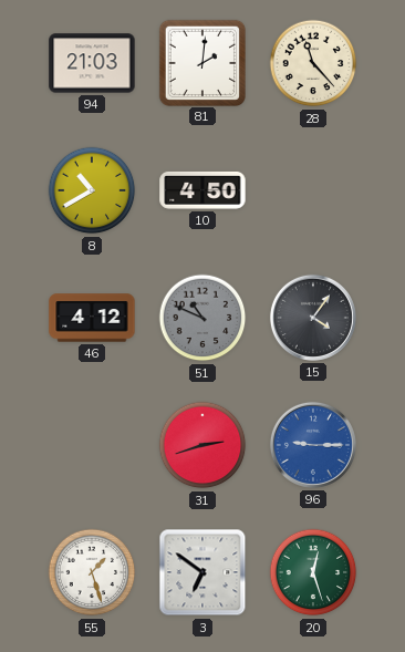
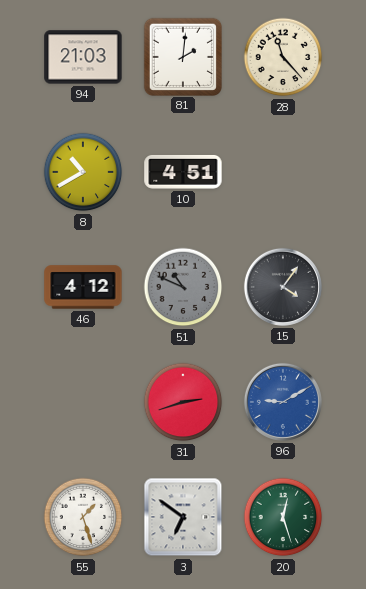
10: 4:50 -> 4:51 (183, 172)
96: 9:15 -> 9:10 (283, 402)
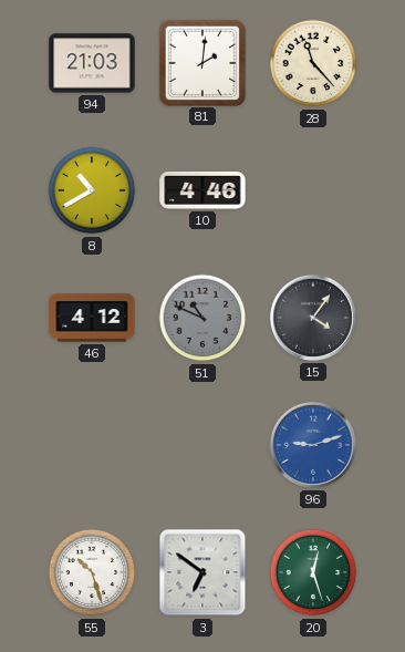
10: 4:51 -> 4:46 (202, 190)
31: 2:42 -> none (183, 402)
96: 9:10 -> 9:12 (313, 445)
55: 1:27 -> 10:27 (92, 572)
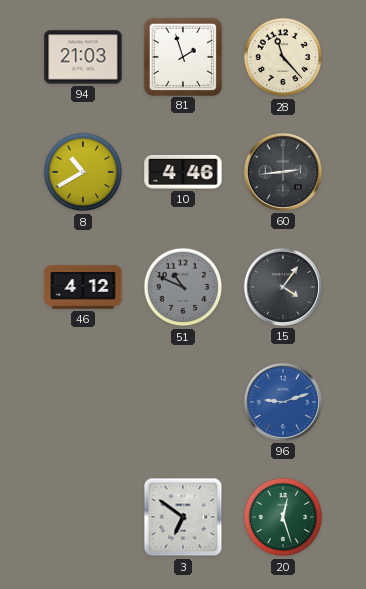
81: 2:01 -> 1:57 (182, 56)
60: none -> 2:44 (283, 172)
55: 10:27 -> none (92, 572)
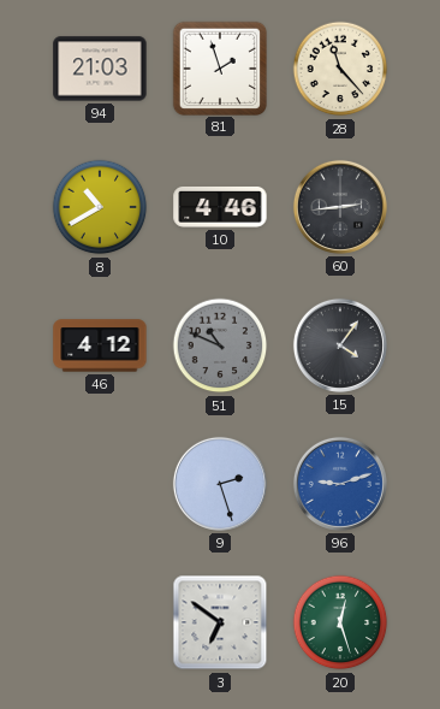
9: none -> 2:27 (220, 484)
